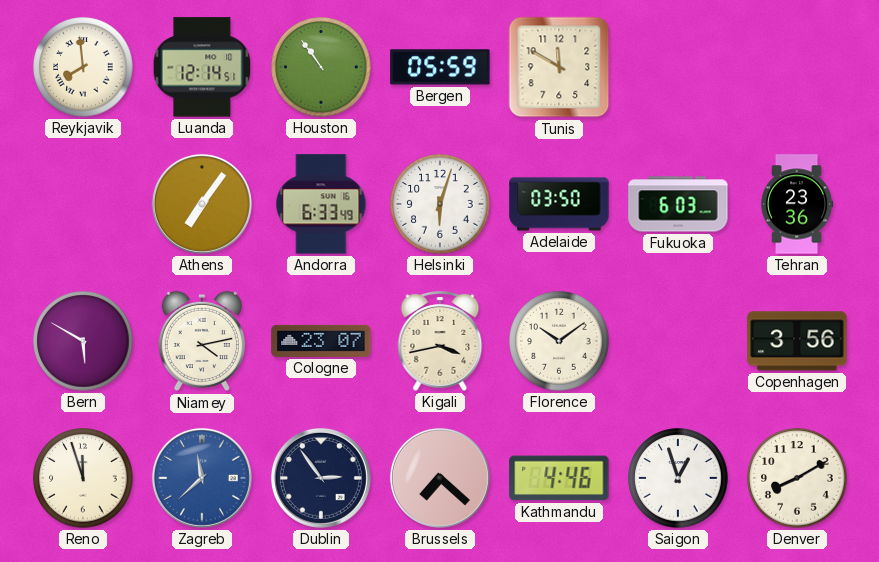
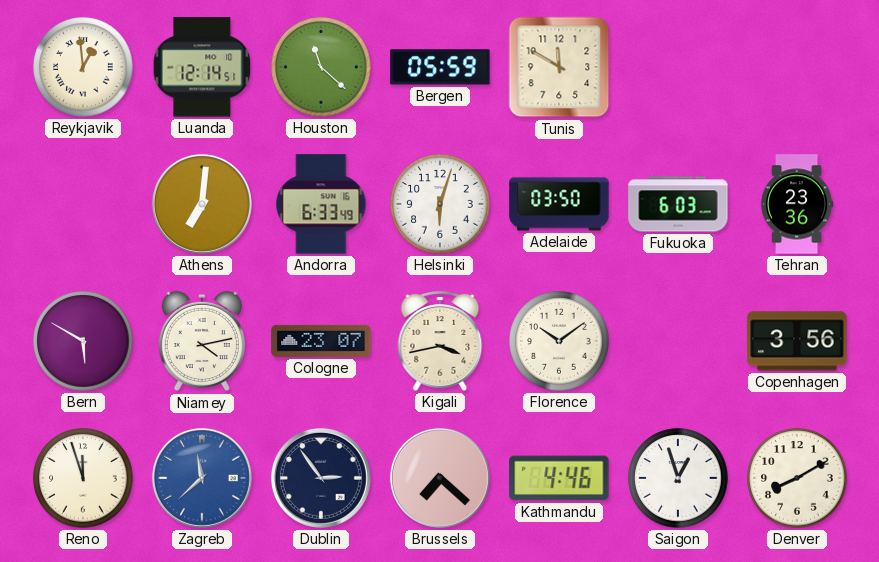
Reykjavik: 7:59 -> 12:59 (83, 67)
Houston: 10:54 -> 11:22 (321, 67)
Athens: 7:06 -> 7:01 (202, 204)
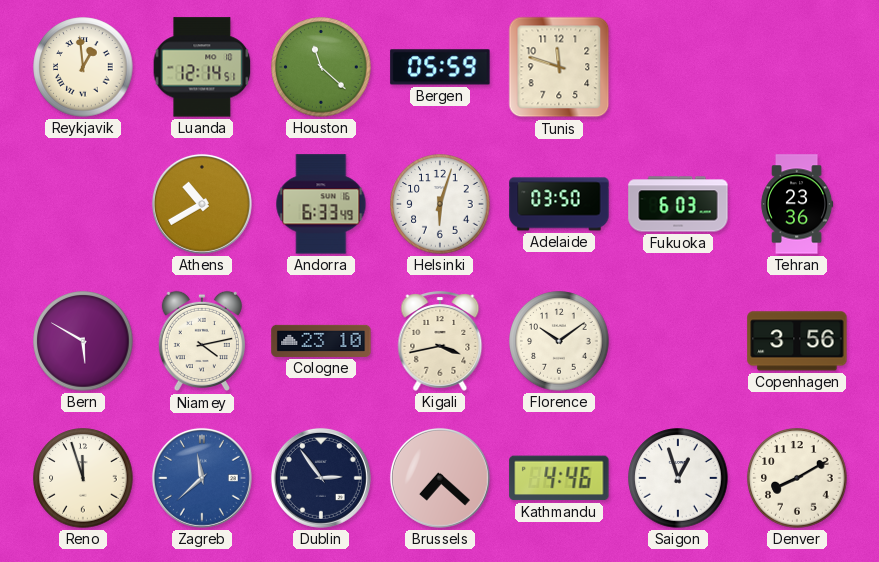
Tunis: 11:50 -> 11:48 (559, 67)
Athens: 7:01 -> 10:40 (202, 204)
Cologne: 23:07 -> 23:10 (321, 341)
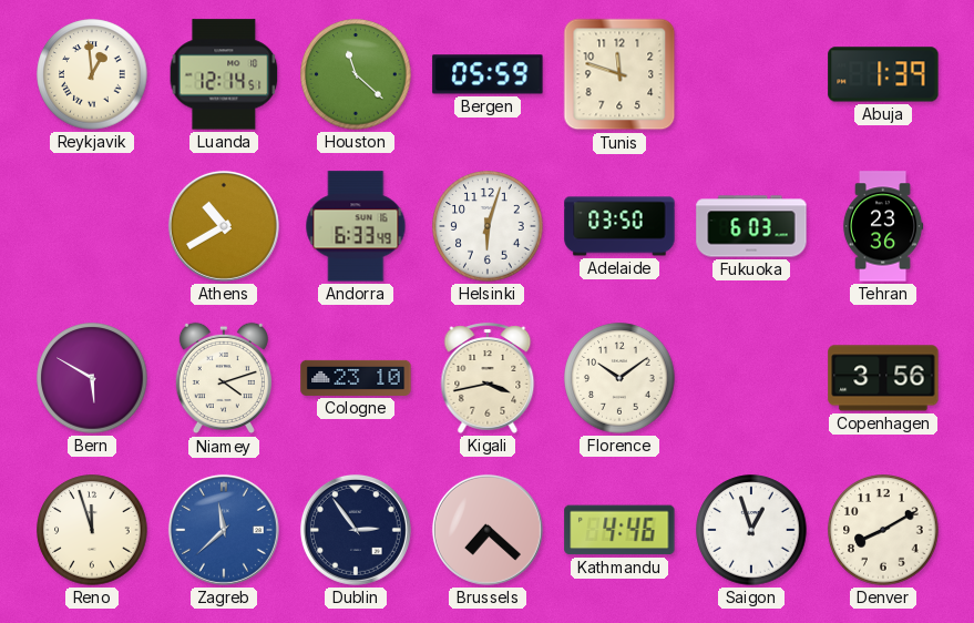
Abuja: none -> 1:39 (883, 74)
Niamey: 4:13 -> 4:12 (224, 378)
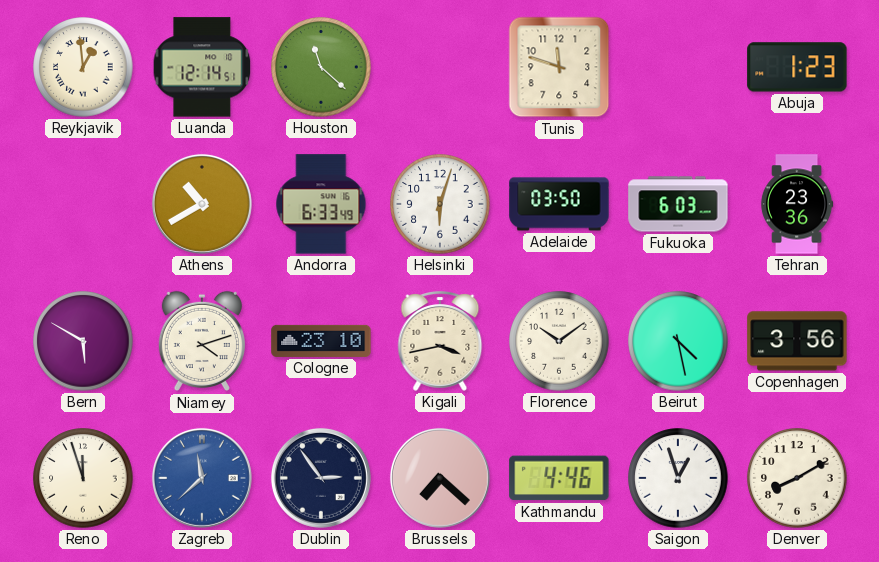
Bergen: 05:59 -> none (488, 74)
Abuja: 1:39 -> 1:23 (797, 67)
Beirut: none -> 4:28 (678, 341)
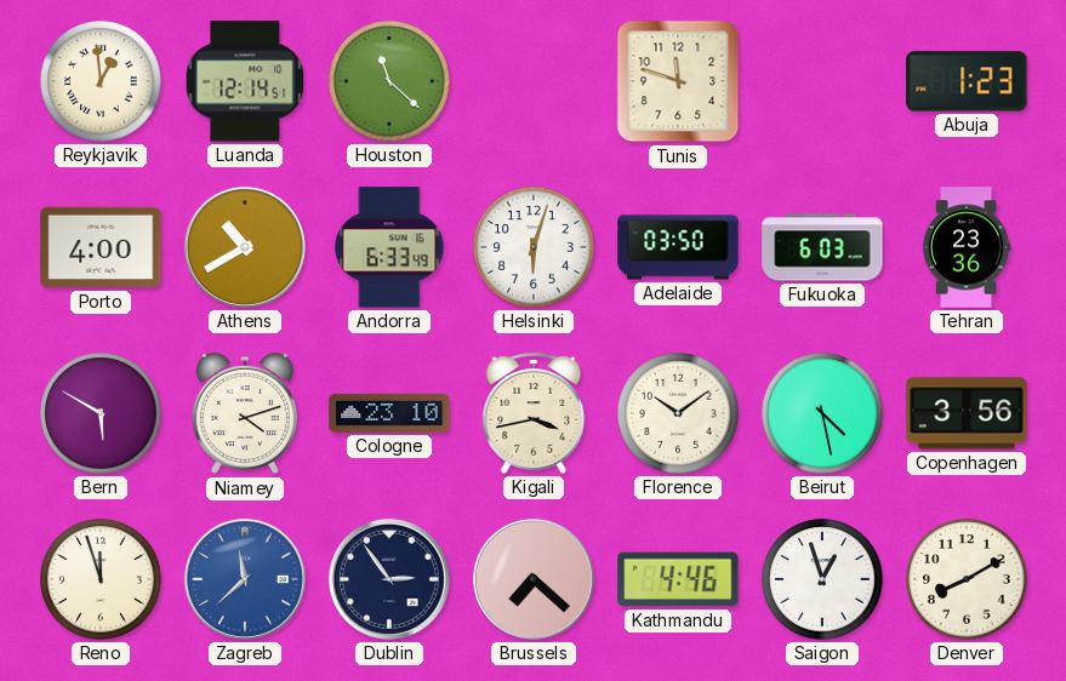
Porto: none -> 4:00 (101, 247)
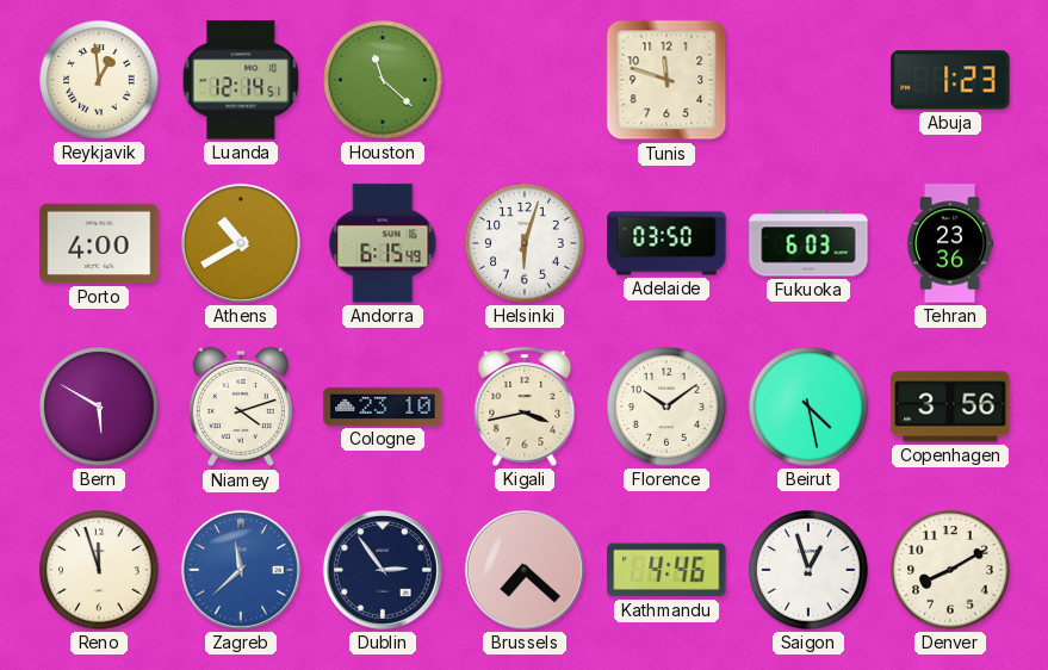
Andorra: 6:33 -> 6:15 (383, 243)
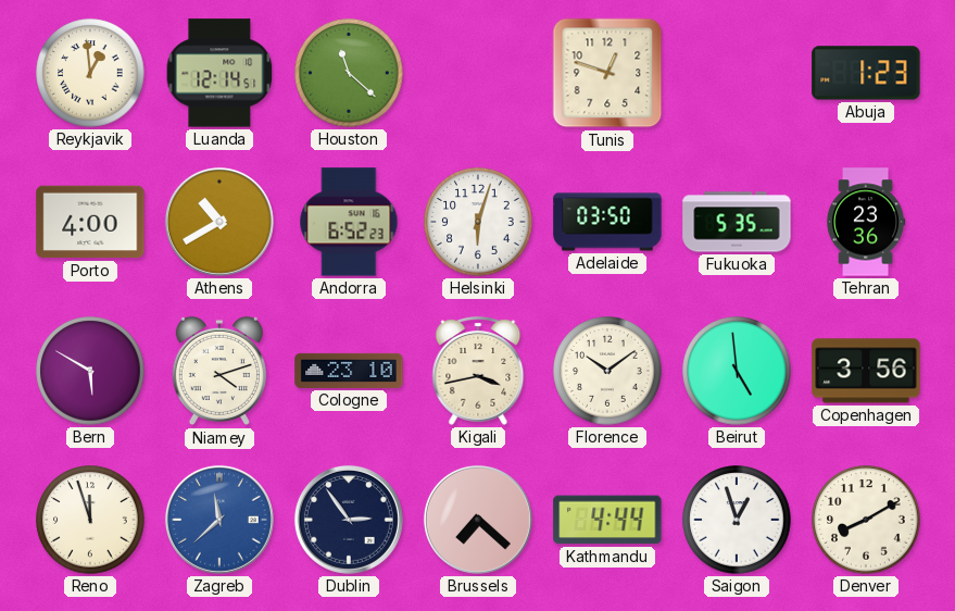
Tunis: 11:48 -> 12:48 (607, 73)
Andorra: 6:15 -> 6:52 (349, 222)
Fukuoka: 6:03 -> 5:35 (737, 222)
Beirut: 4:28 -> 4:59 (737, 371)
Kathmandu: 4:46 -> 4:44 (607, 520)
